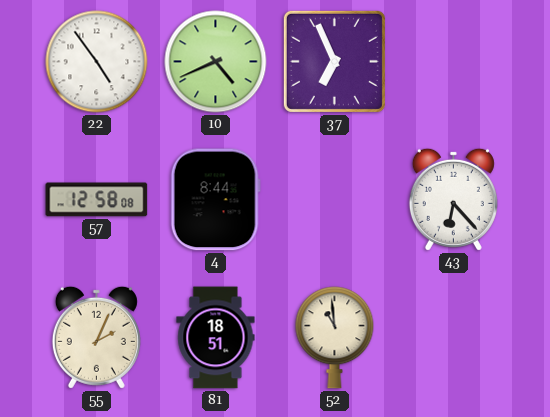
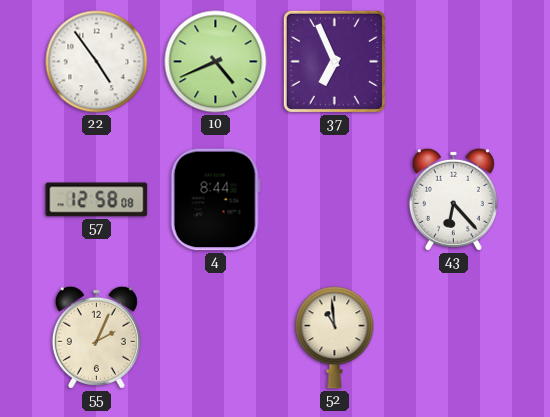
81: 18:51 -> none (216, 338)
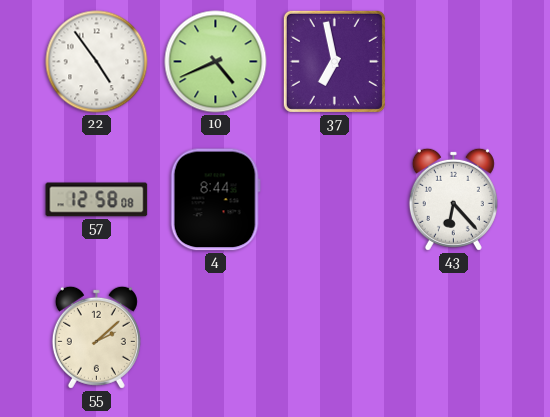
37: 6:56 -> 6:58 (334, 61)
55: 2:04 -> 2:08 (96, 337)
52: 10:59 -> none (335, 338)
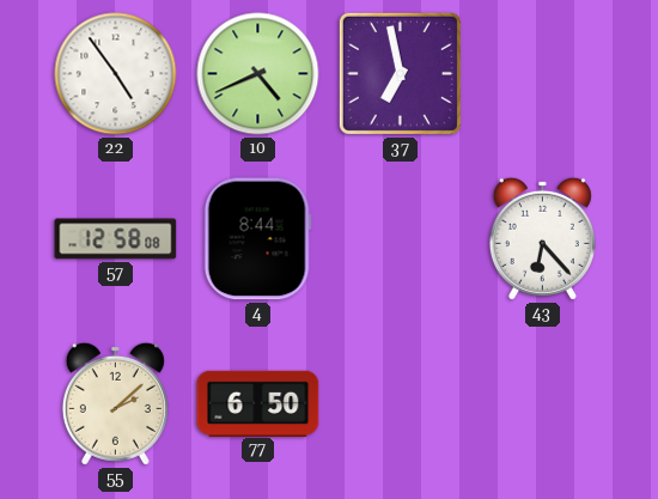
77: none -> 6:50 (258, 403)
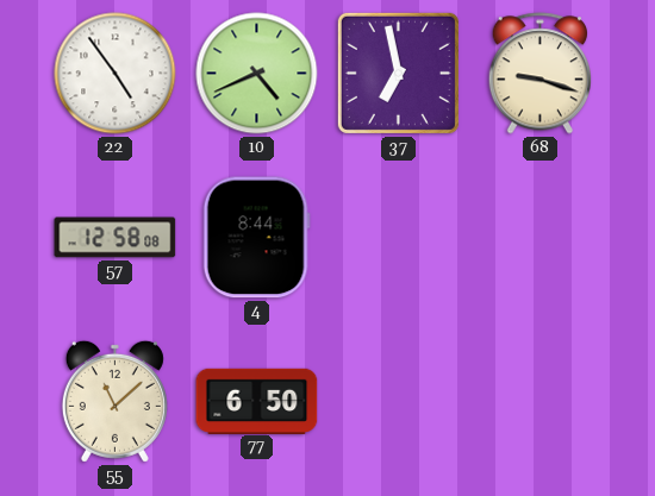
68: none -> 9:18 (539, 74)
43: 6:23 -> none (542, 238)
55: 2:08 -> 11:08 (114, 401)
